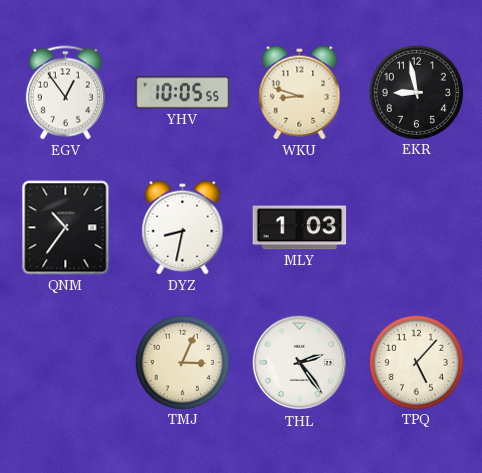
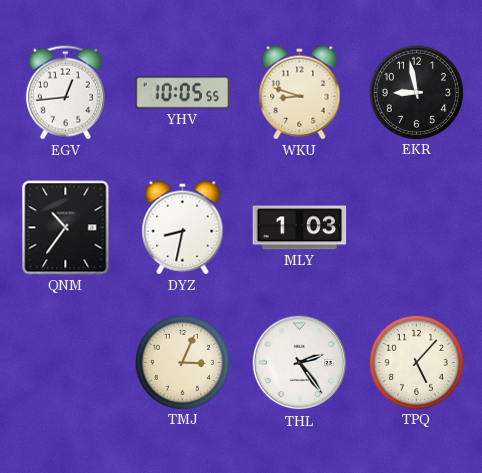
EGV: 12:54 -> 12:44 (65, 93)
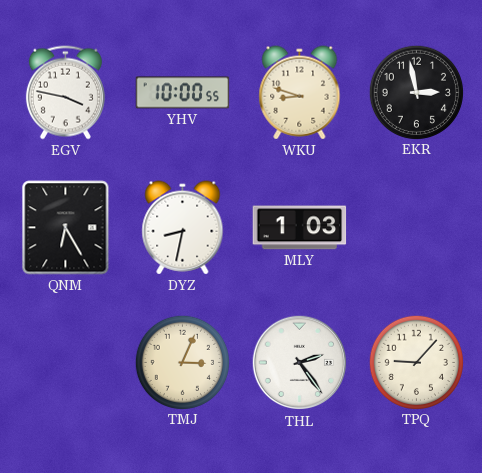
EGV: 12:44 -> 3:47 (65, 93)
YHV: 10:05 -> 10:00 (183, 93)
EKR: 8:58 -> 2:58 (416, 92)
QNM: 10:36 -> 6:25 (66, 228)
TPQ: 5:07 -> 9:07 (416, 362)
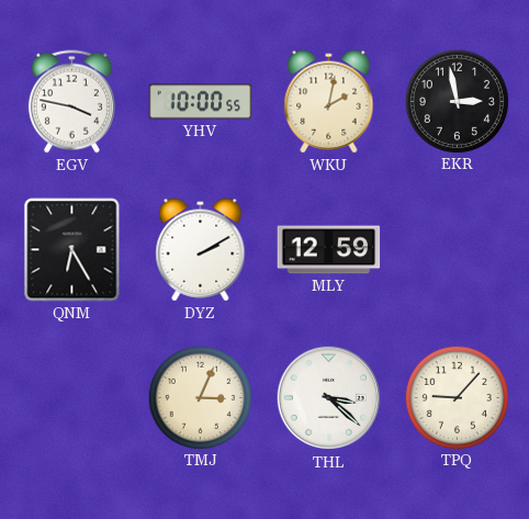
WKU: 8:48 -> 2:02 (329, 102)
DYZ: 8:32 -> 2:10 (201, 250)
MLY: 1:03 -> 12:59 (329, 250)
THL: 2:24 -> 3:22 (329, 398)
